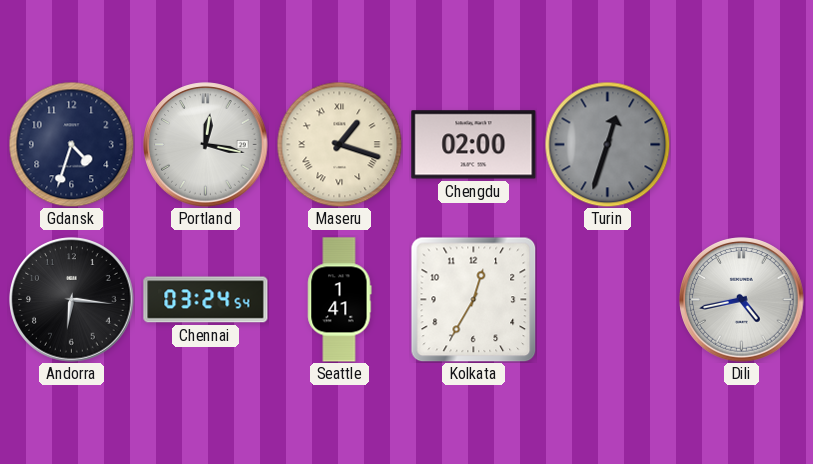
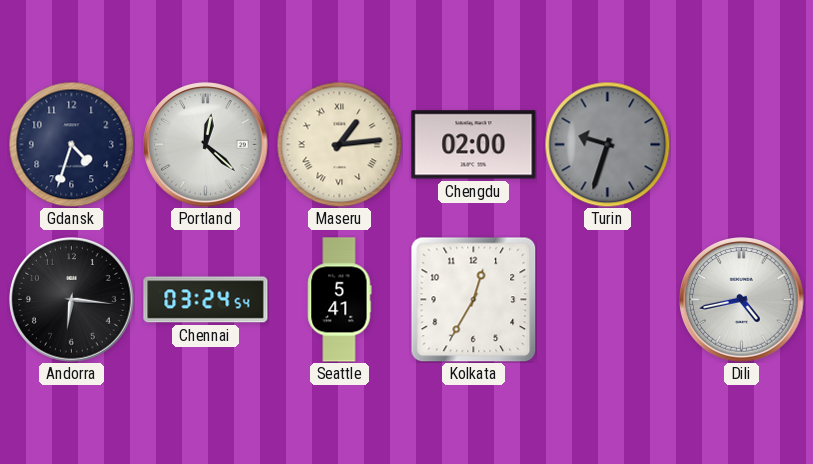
Portland: 12:17 -> 12:22 (206, 145)
Maseru: 1:18 -> 1:14 (339, 144)
Turin: 12:33 -> 9:33 (607, 144)
Seattle: 1:41 -> 5:41 (340, 300)
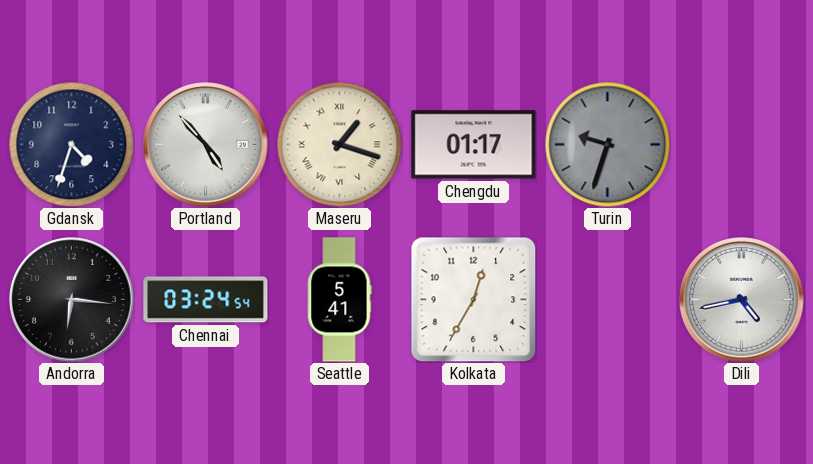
Portland: 12:22 -> 4:53 (206, 145)
Maseru: 1:14 -> 1:18 (339, 144)
Chengdu: 02:00 -> 01:17 (474, 145)
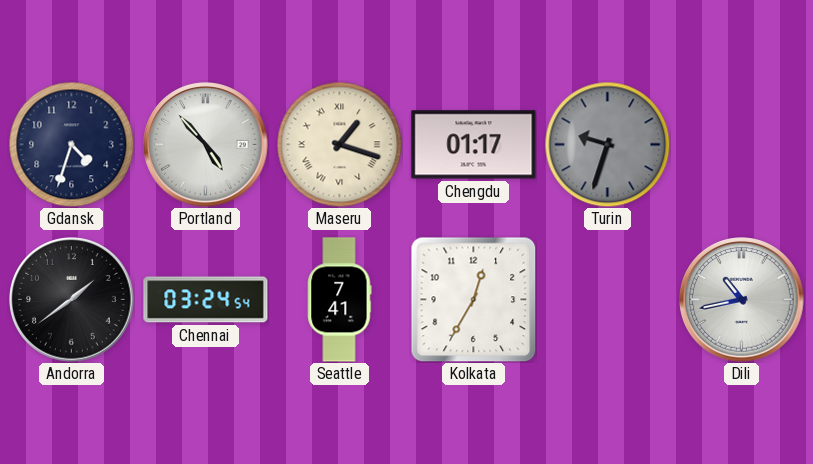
Andorra: 6:16 -> 1:39 (72, 300)
Seattle: 5:41 -> 7:41 (340, 300)
Dili: 4:43 -> 10:43 (742, 300)
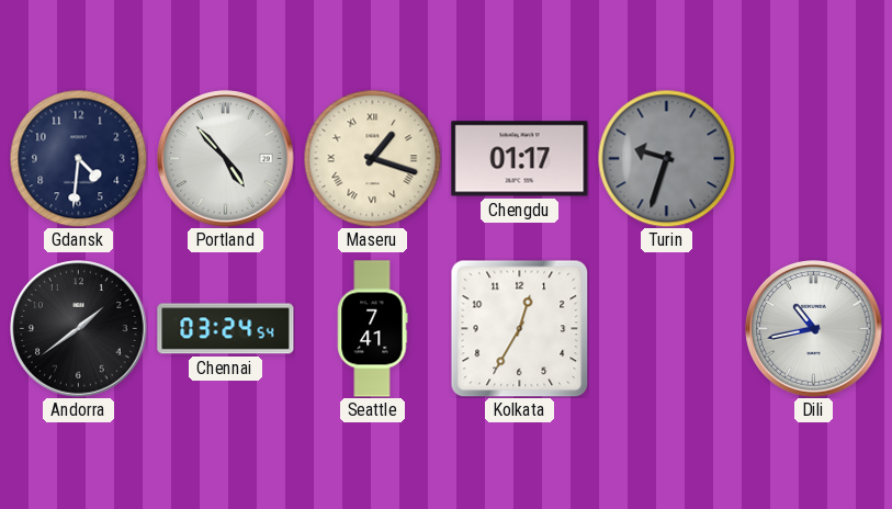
Gdansk: 4:33 -> 4:31 (78, 158)
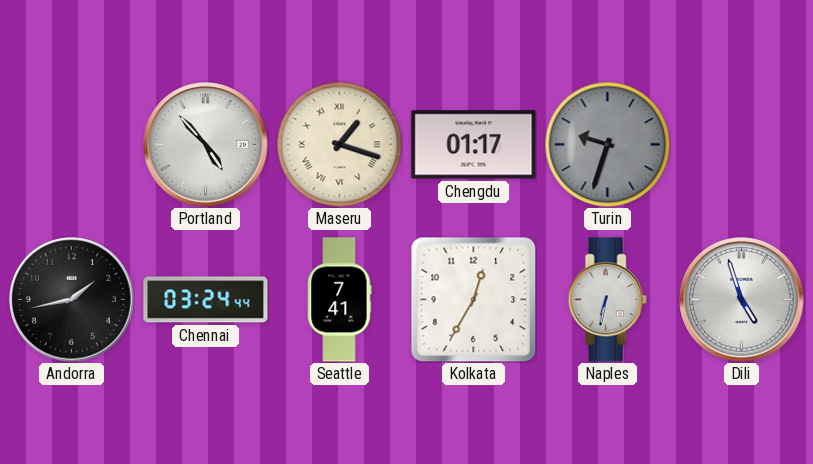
Gdansk: 4:31 -> none (78, 158)
Andorra: 1:39 -> 1:43 (72, 300)
Chennai: 03:24:54 -> 03:24:44 (206, 300)
Naples: none -> 6:32 (607, 300)
Dili: 10:43 -> 4:57 (742, 300)
